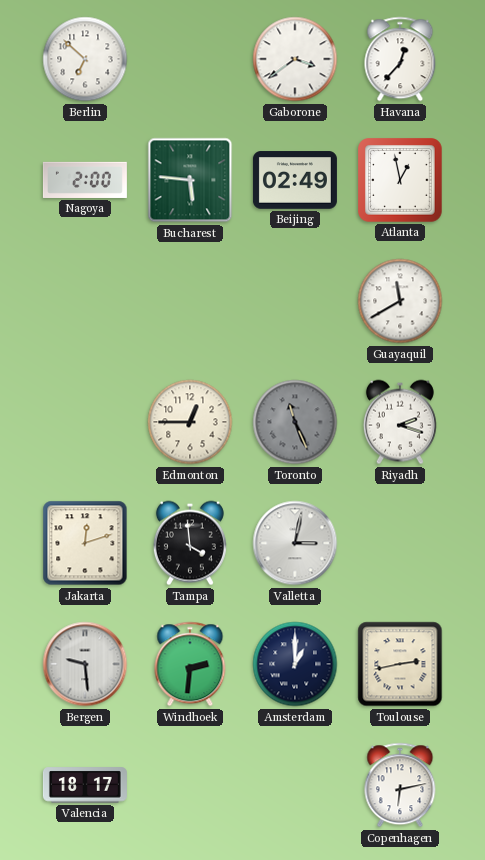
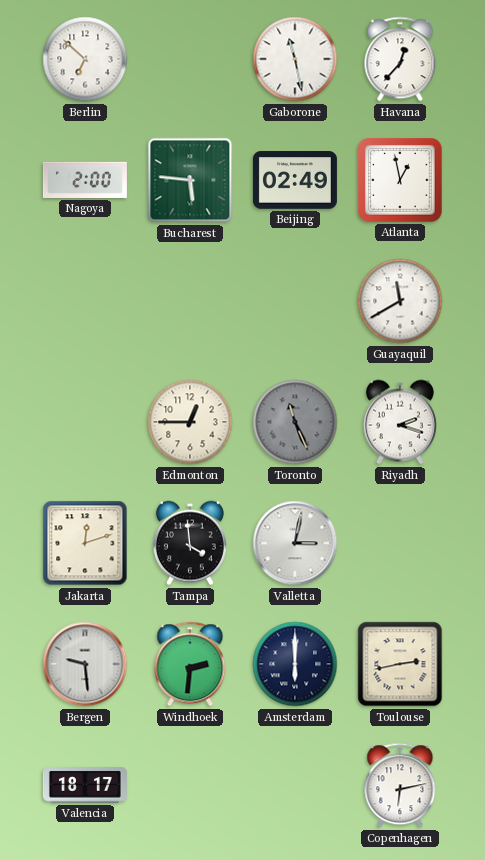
Gaborone: 3:39 -> 11:28 (295, 59)
Amsterdam: 1:00 -> 6:00 (295, 664)
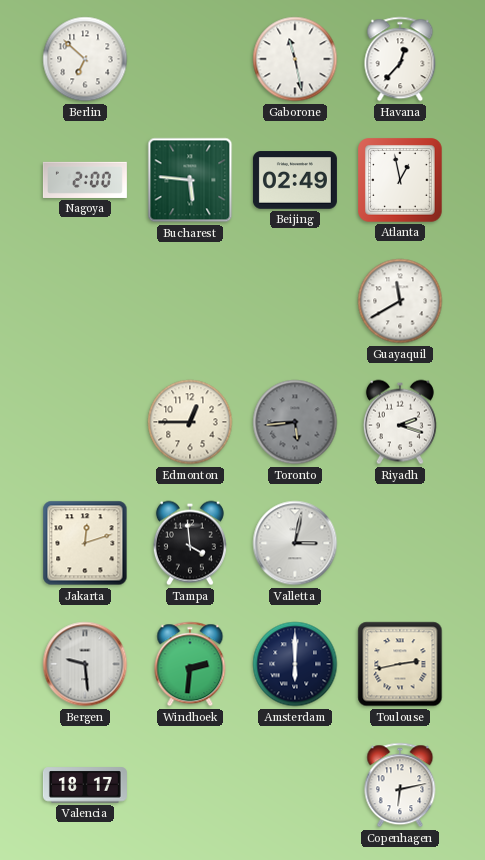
Toronto: 11:26 -> 5:44 (295, 422)
